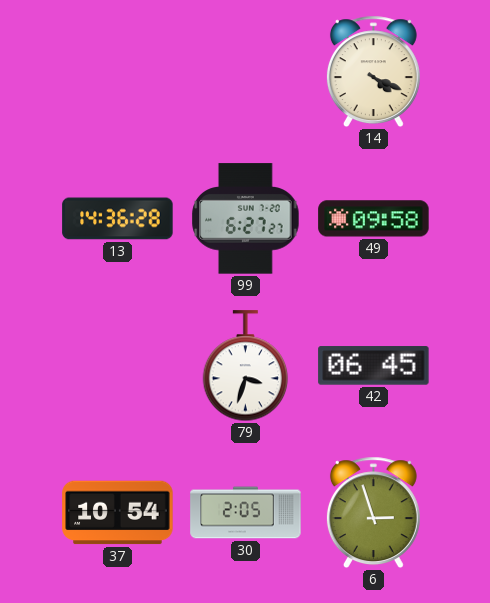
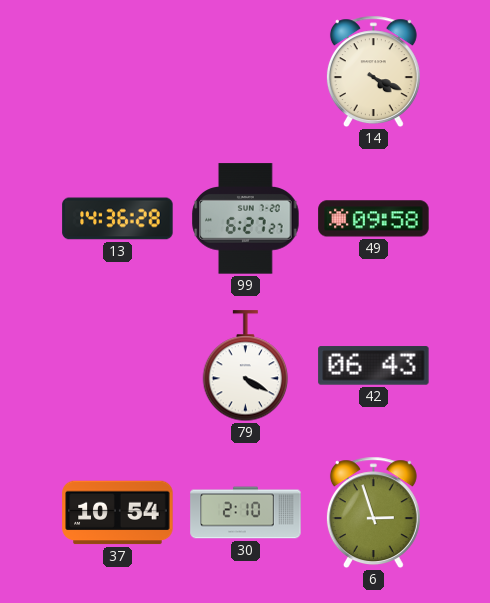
79: 3:33 -> 4:20 (246, 366)
42: 06:45 -> 06:43 (374, 366)
30: 2:05 -> 2:10 (246, 513)
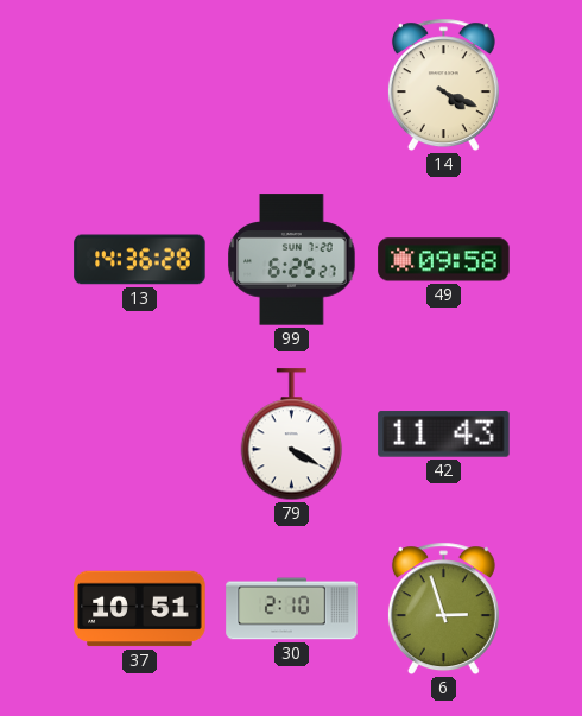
99: 6:27 -> 6:25 (292, 260)
42: 06:43 -> 11:43 (444, 435)
37: 10:54 -> 10:51 (140, 609)
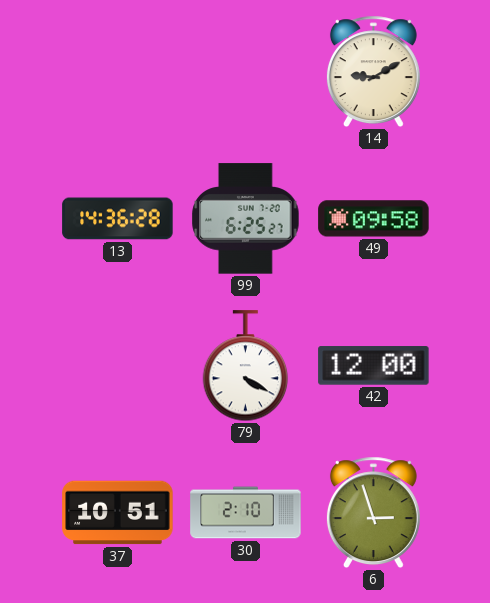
14: 4:19 -> 9:10 (373, 72)
42: 11:43 -> 12:00 (374, 366)
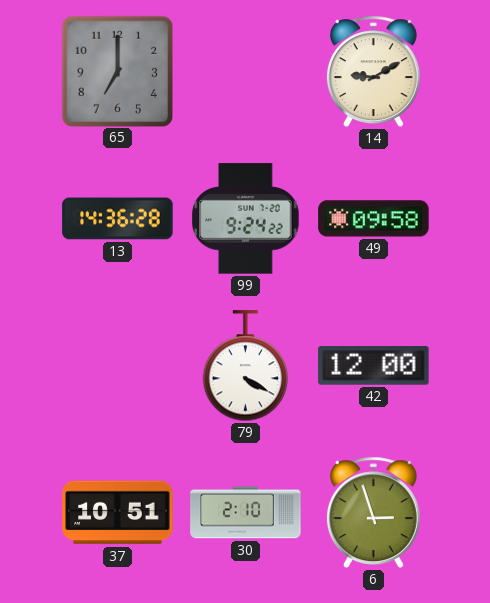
65: none -> 7:00 (117, 71)
99: 6:25 -> 9:24 (246, 219)
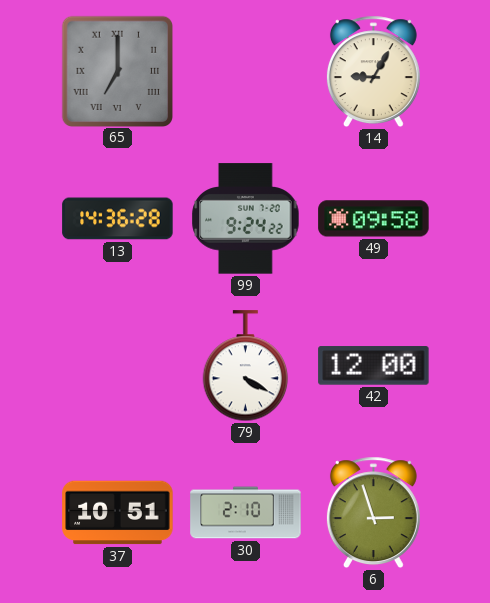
65 numerals: Arabic -> Roman (117, 71)
14: 9:10 -> 9:05 (373, 72)
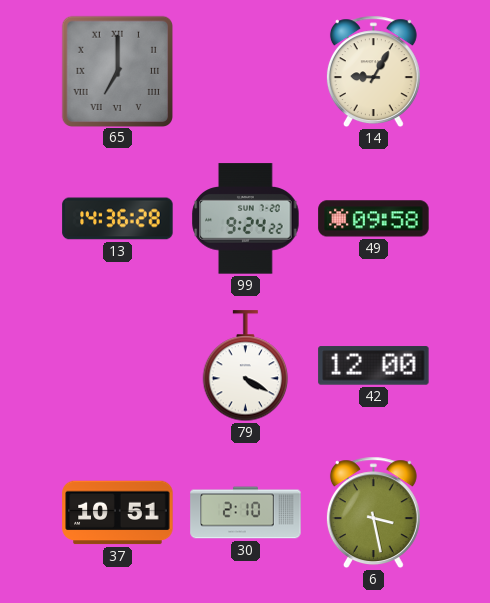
6: 2:57 -> 3:28 (373, 513)
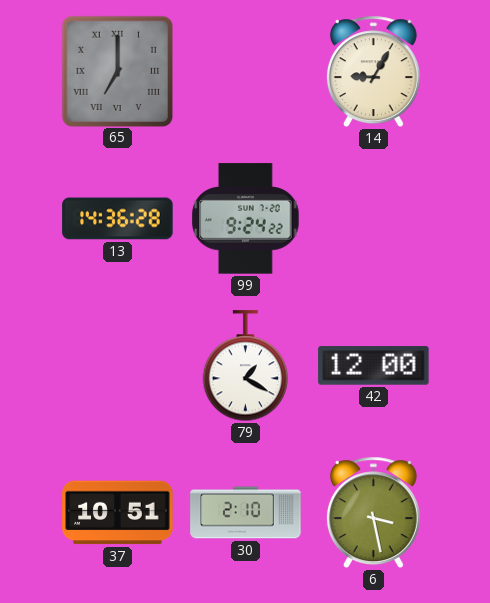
49: 09:58 -> none (374, 219)
79: 4:20 -> 1:20 (246, 366)
